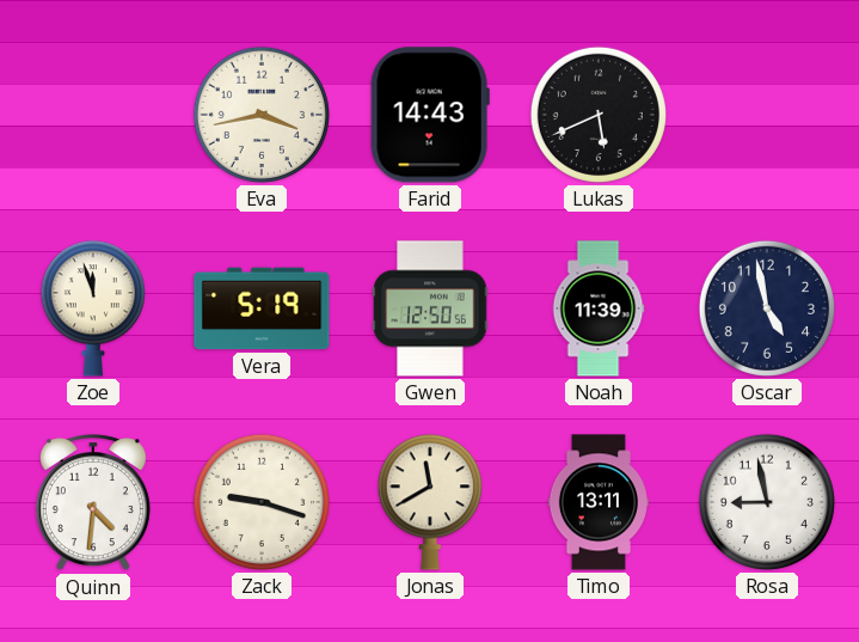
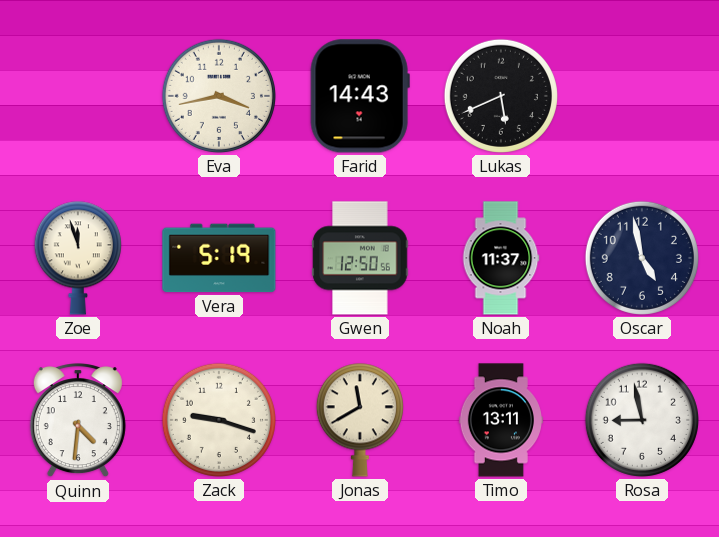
Noah: 11:39 -> 11:37 (501, 258)
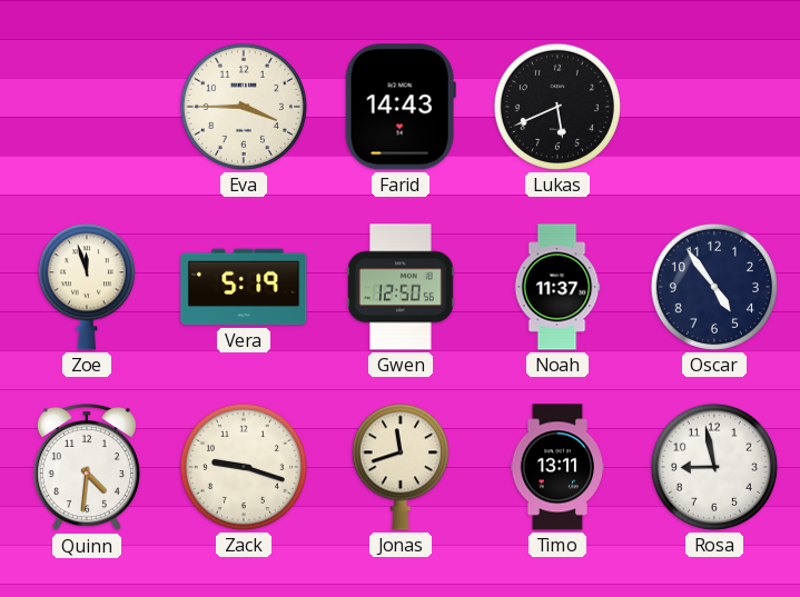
Eva: 3:43 -> 3:45 (244, 107)
Oscar: 4:58 -> 4:54 (714, 287)
Jonas: 11:40 -> 11:42 (401, 467)
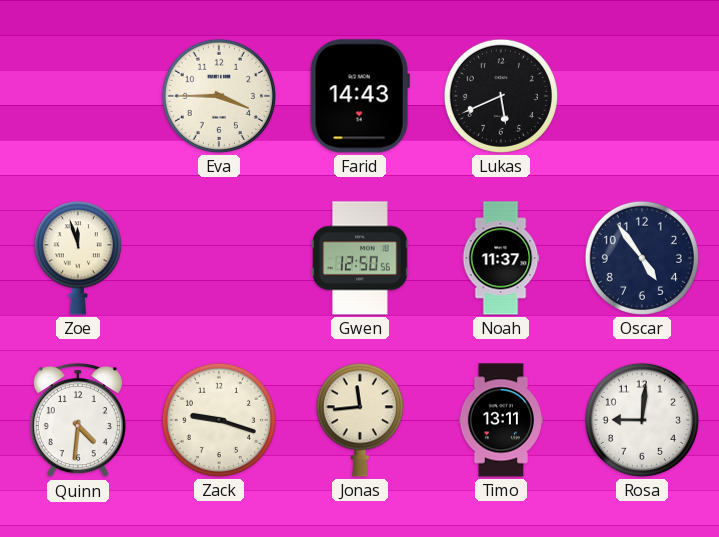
Vera: 5:19 -> none (244, 287)
Jonas: 11:42 -> 11:44 (360, 420)
Rosa: 8:58 -> 9:01 (642, 420)
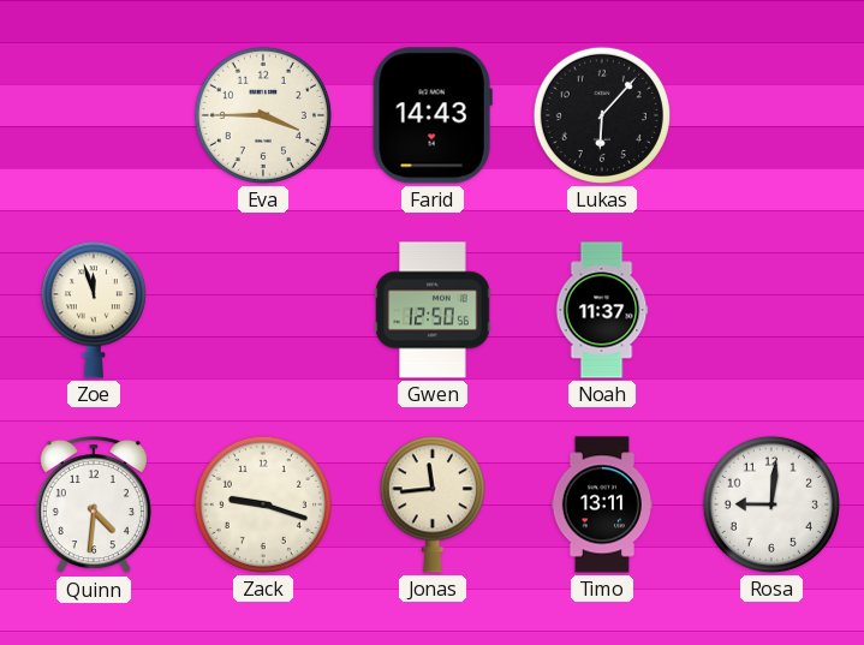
Lukas: 5:41 -> 6:07 (602, 115)
Oscar: 4:54 -> none (642, 258)
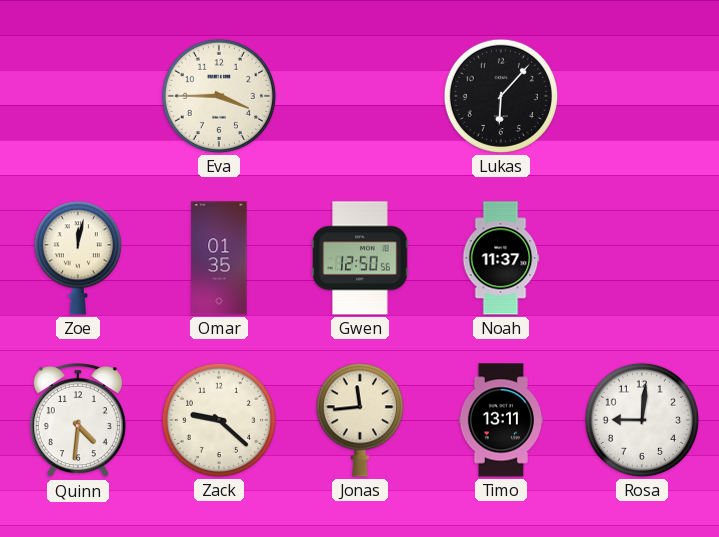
Farid: 14:43 -> none (433, 115)
Zoe: 11:57 -> 12:02 (78, 258)
Omar: none -> 01:35 (219, 258)
Zack: 9:18 -> 9:22 (219, 420)
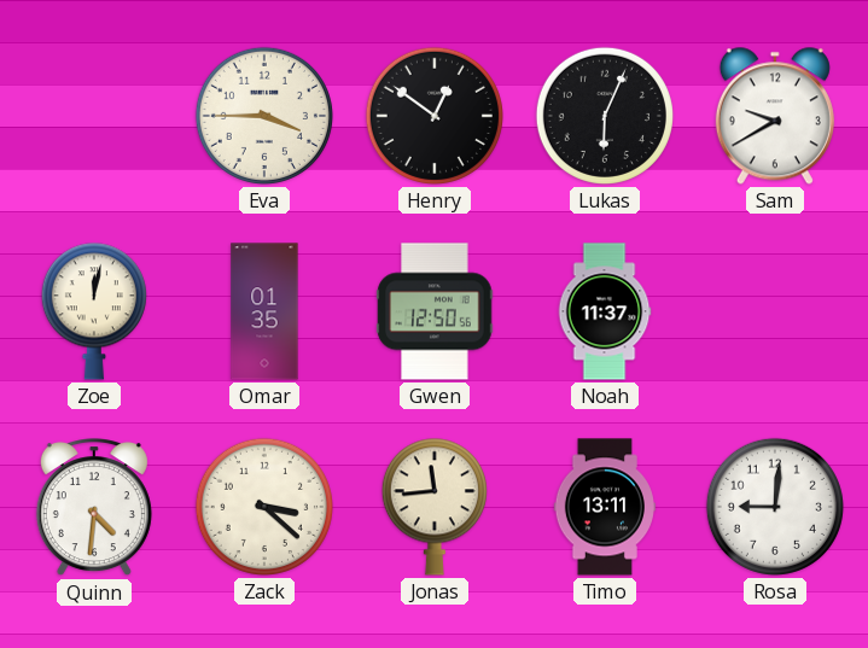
Henry: none -> 12:51 (435, 116)
Lukas: 6:07 -> 6:04 (605, 116)
Sam: none -> 9:40 (775, 116)
Zack: 9:22 -> 3:22 (264, 507)
